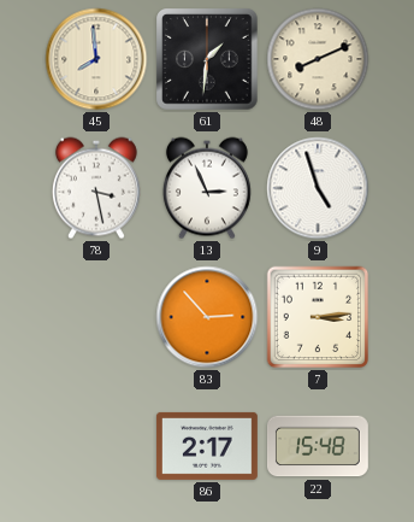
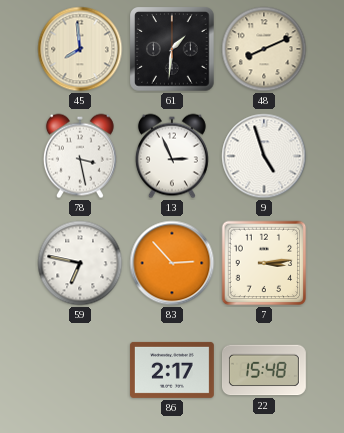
59: none -> 6:47 (80, 263)
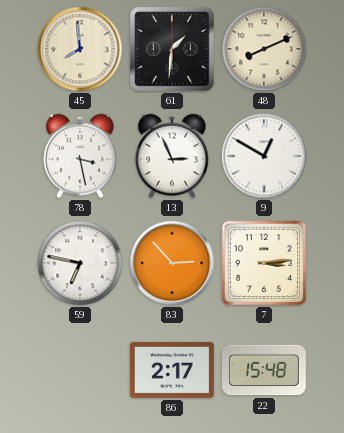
9: 4:57 -> 12:50 (264, 156)
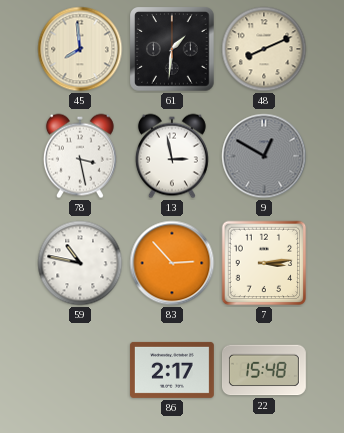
13: 2:56 -> 2:58 (172, 156)
9 dial: white -> grey (264, 156)
59: 6:47 -> 10:47 (80, 263)
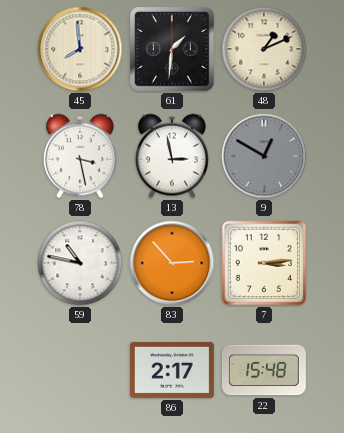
48: 8:11 -> 1:11 (264, 49)
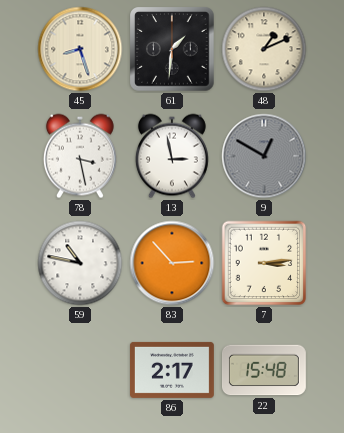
45: 7:59 -> 8:27 (80, 49)
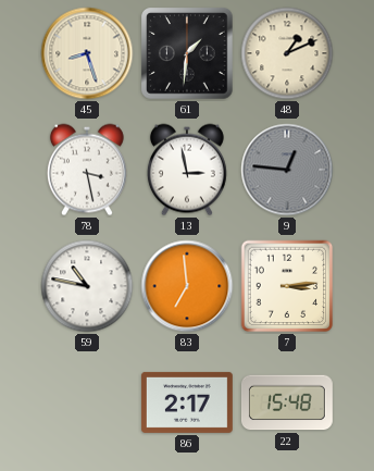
9: 12:50 -> 12:46 (287, 170)
83: 2:53 -> 6:59 (187, 286)
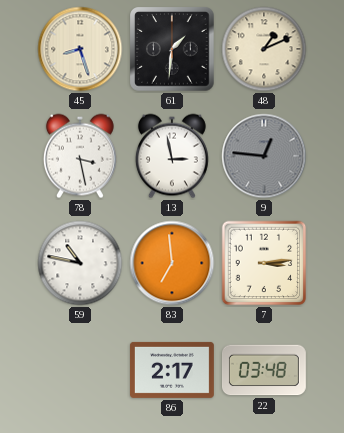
22: 15:48 -> 03:48 (264, 370)
